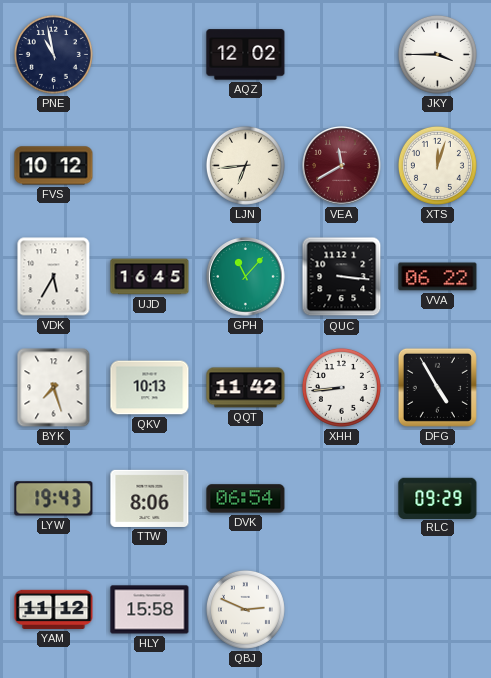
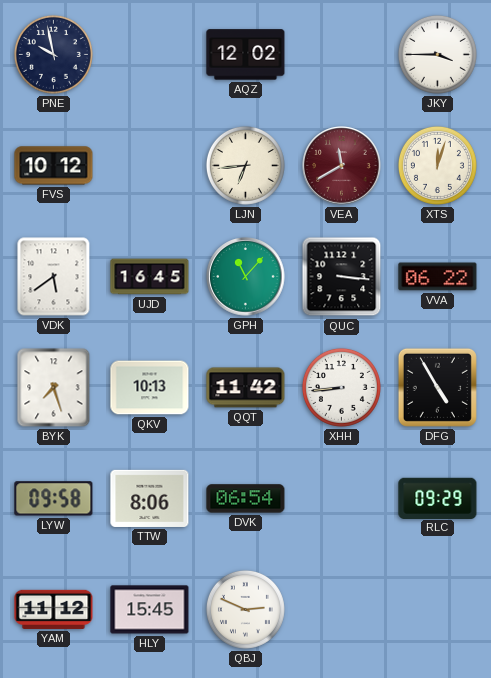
PNE: 10:58 -> 9:58 (53, 54)
VDK: 5:35 -> 5:39 (54, 277)
LYW: 19:43 -> 09:58 (54, 499)
HLY: 15:58 -> 15:45 (150, 610)
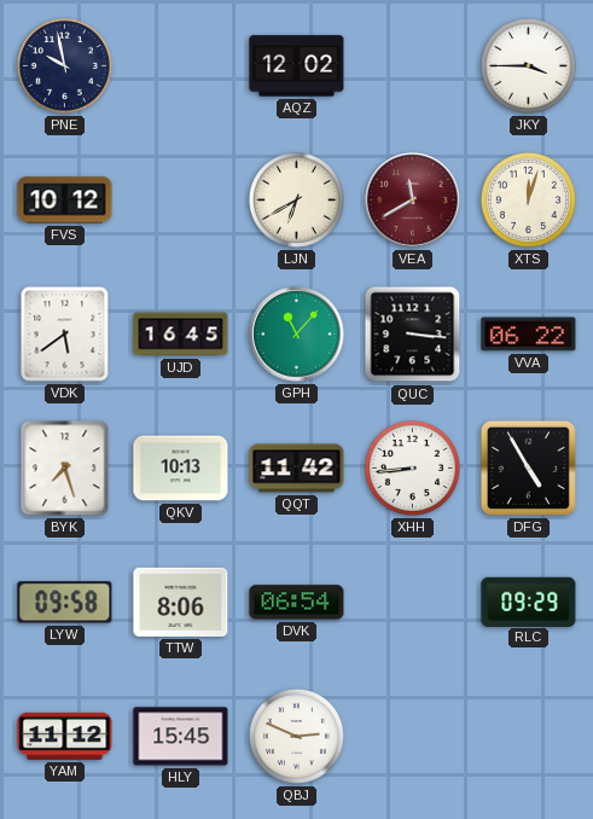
LJN: 6:44 -> 6:40 (296, 199)
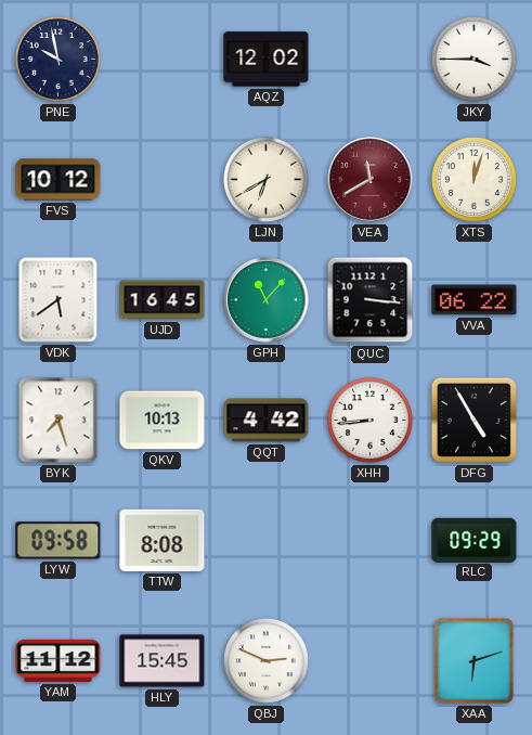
QQT: 11:42 -> 4:42 (267, 421)
TTW: 8:06 -> 8:08 (163, 540)
DVK: 06:54 -> none (297, 603)
XAA: none -> 6:12 (475, 661)
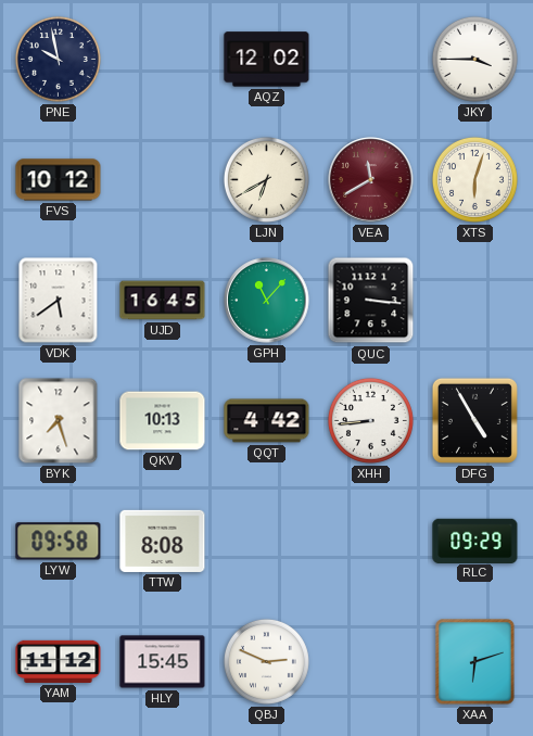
XTS: 12:03 -> 6:03 (474, 179)
VVA: 06:22 -> none (475, 300)
